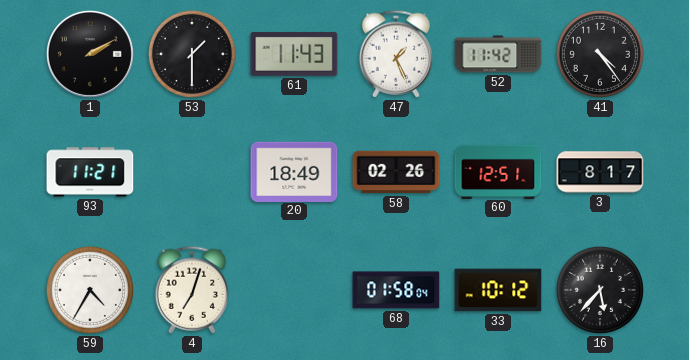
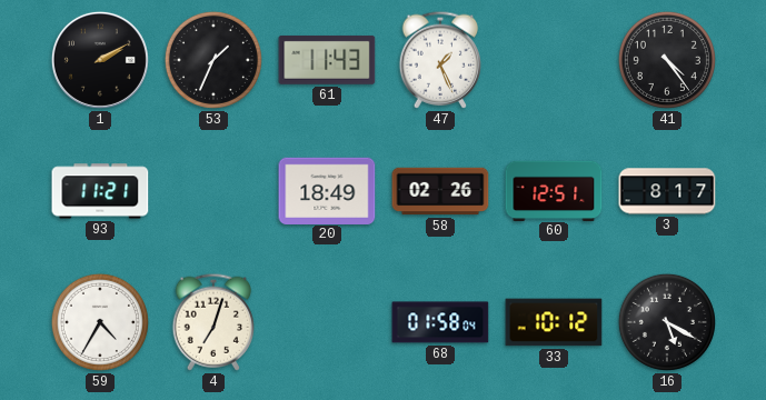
53: 1:30 -> 1:34 (213, 60)
52: 11:42 -> none (498, 54)
16: 5:37 -> 5:20 (667, 322)
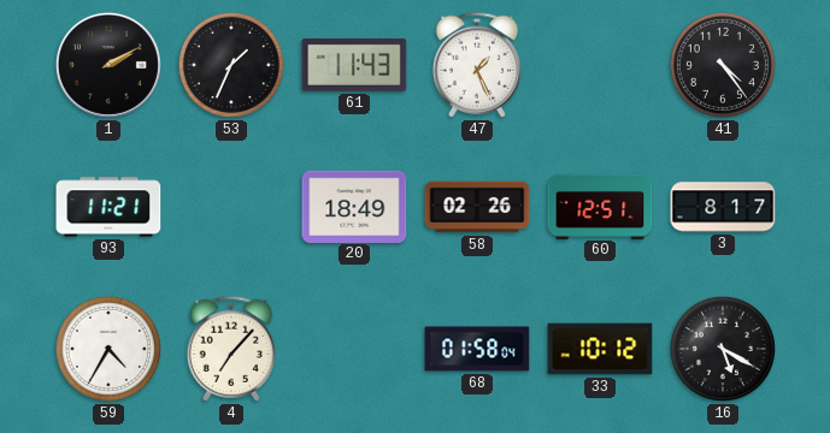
4: 7:03 -> 7:07 (231, 349)
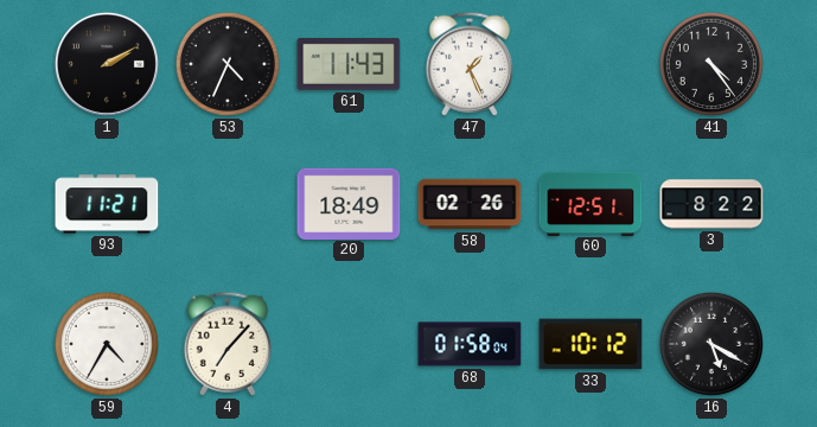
53: 1:34 -> 4:34 (228, 64)
3: 8:17 -> 8:22 (711, 204)
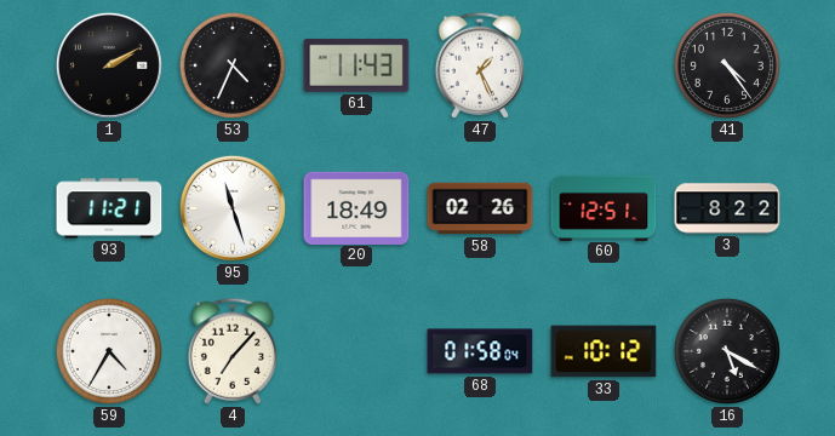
95: none -> 11:27 (233, 208)
